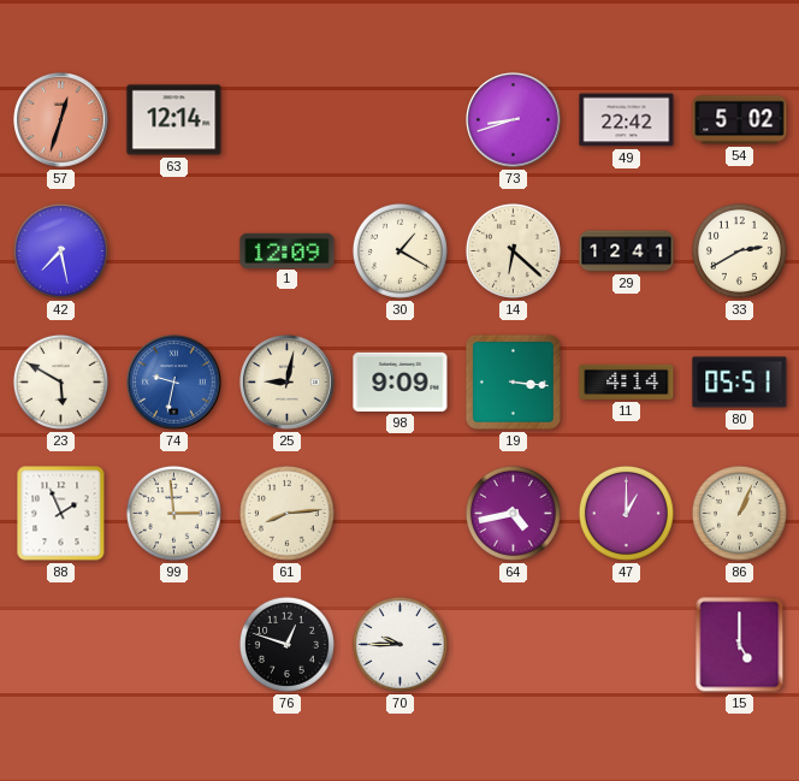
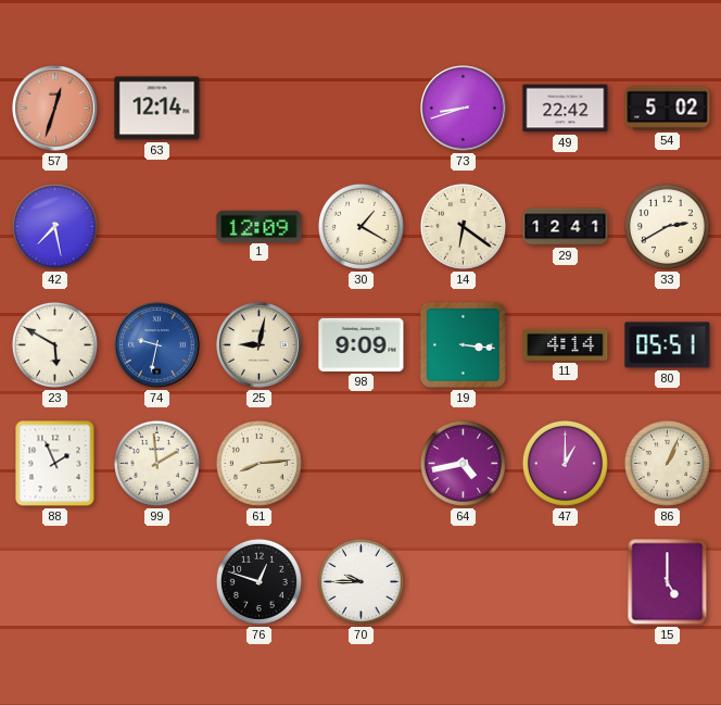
14: 6:22 -> 6:21 (463, 226)
99: 2:59 -> 1:59 (156, 463)
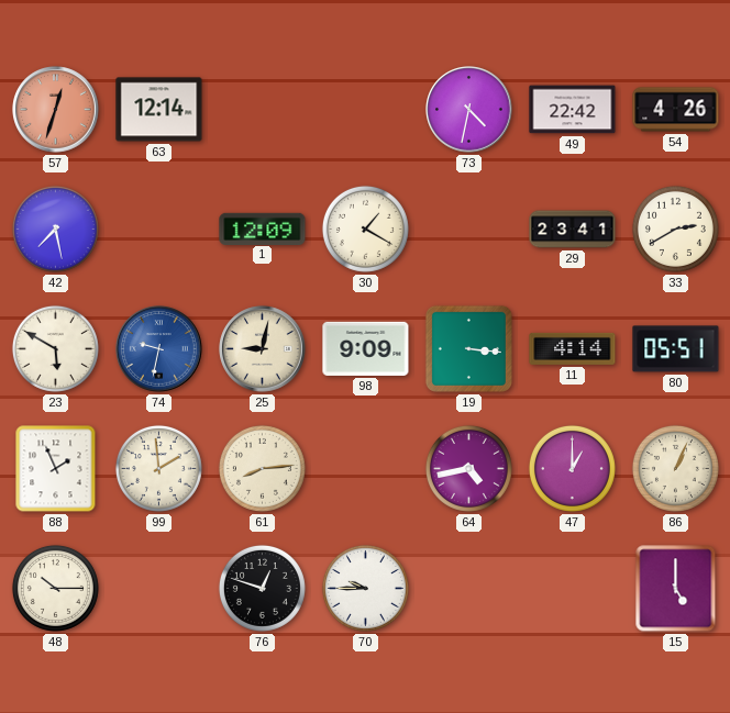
73: 8:42 -> 4:32 (469, 110)
54: 5:02 -> 4:26 (676, 110)
14: 6:21 -> none (463, 226)
29: 12:41 -> 23:41 (573, 230)
48: none -> 10:15 (55, 588)
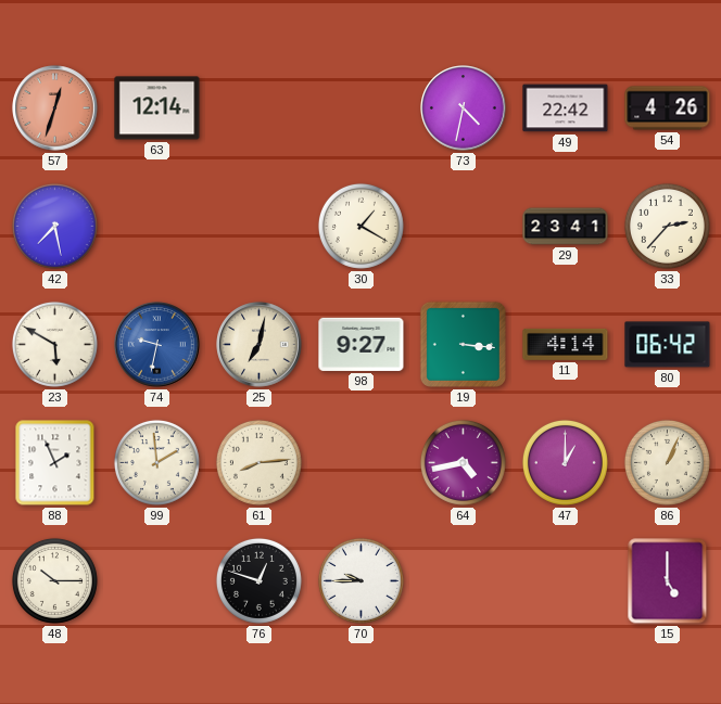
1: 12:09 -> none (263, 229)
33: 2:40 -> 2:37 (667, 226)
25: 9:02 -> 7:02 (260, 345)
98: 9:09 -> 9:27 (362, 344)
80: 05:51 -> 06:42 (668, 345)
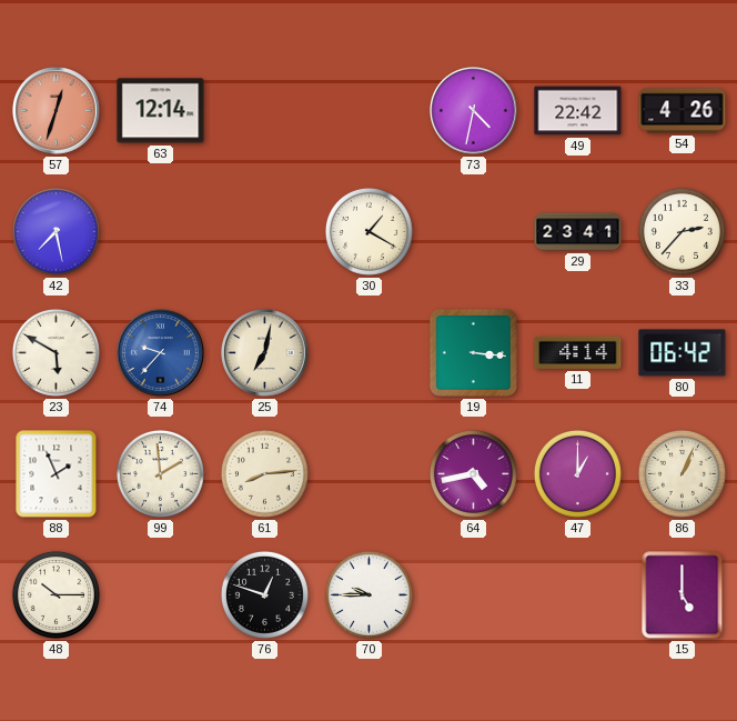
74: 9:32 -> 9:37 (161, 353)
98: 9:27 -> none (362, 344)
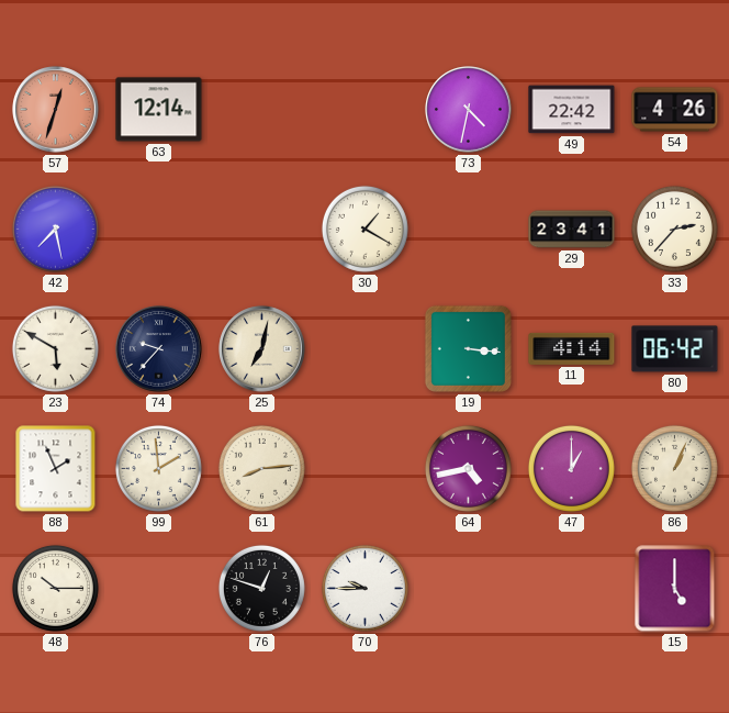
74 dial: blue -> navy (159, 349)
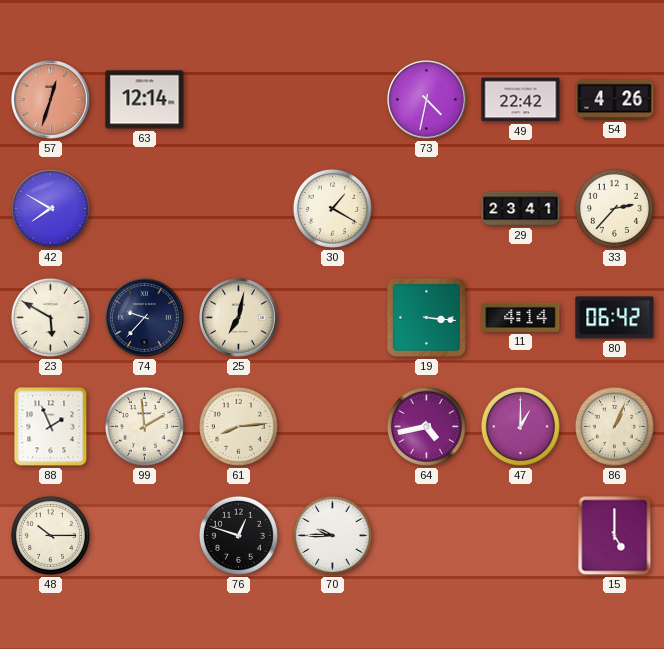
42: 7:28 -> 7:50 (50, 208)
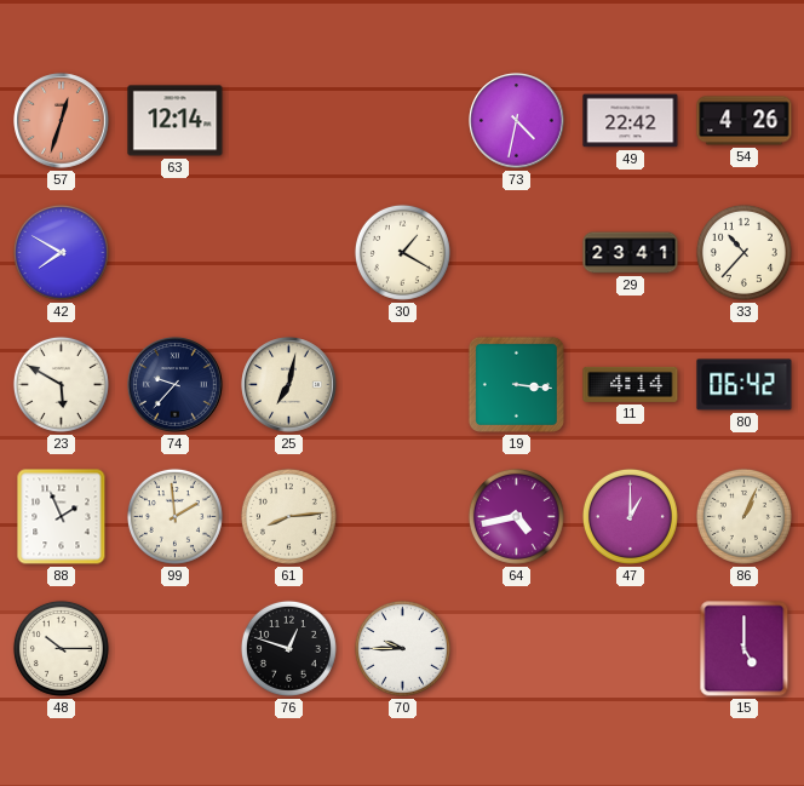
33: 2:37 -> 10:37 (743, 252)
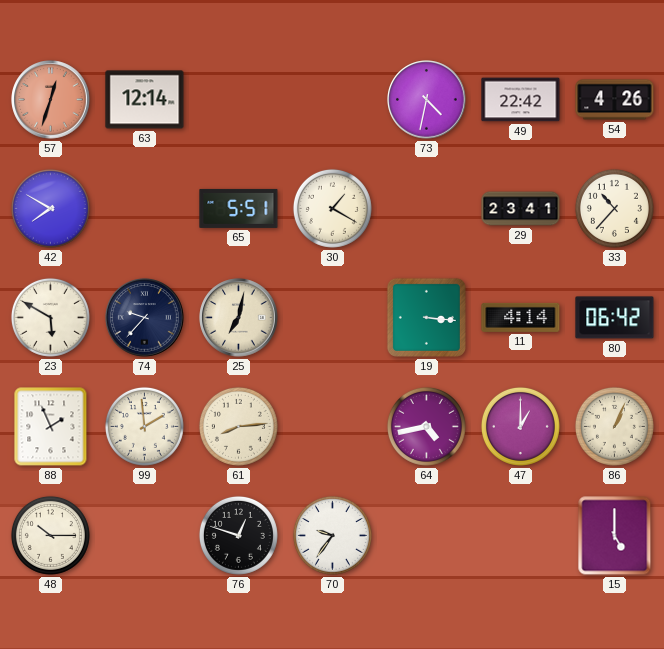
65: none -> 5:51 (239, 208)
70: 9:45 -> 9:36 (332, 535)
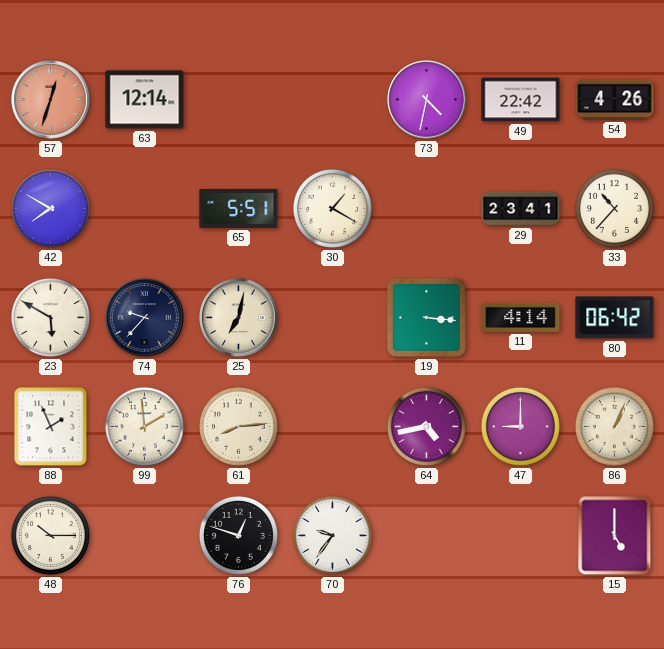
47: 1:00 -> 9:00 (520, 426)
